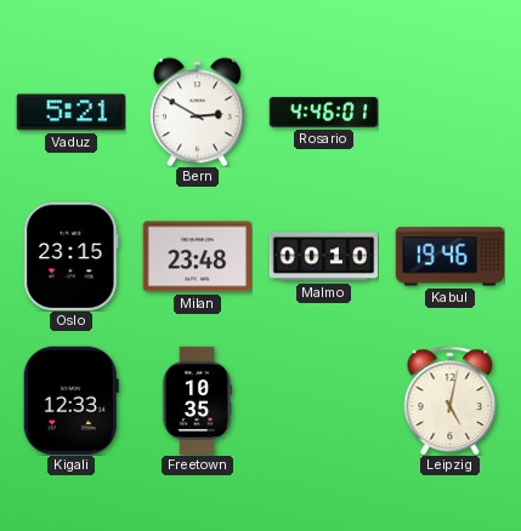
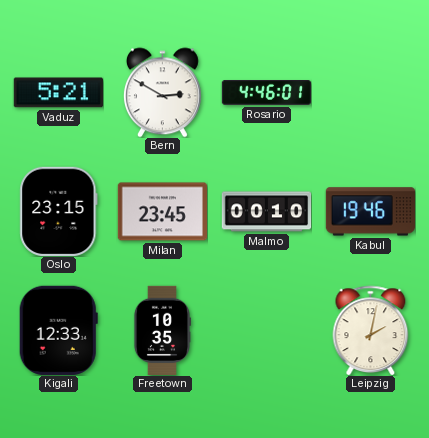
Milan: 23:48 -> 23:45 (162, 212)
Leipzig: 5:02 -> 2:02 (371, 330)
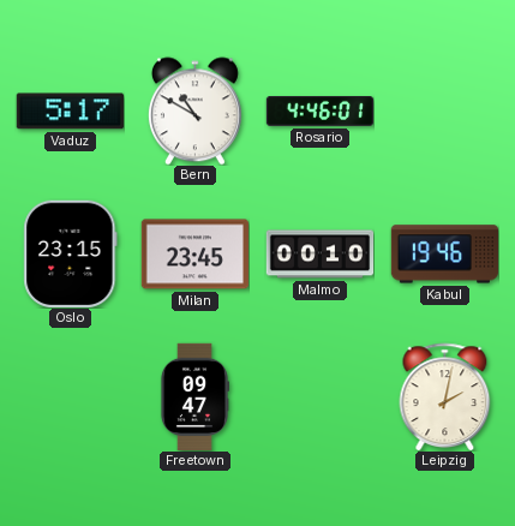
Vaduz: 5:21 -> 5:17 (70, 112)
Bern: 2:50 -> 10:50 (194, 110)
Kigali: 12:33 -> none (58, 330)
Freetown: 10:35 -> 09:47 (193, 396)
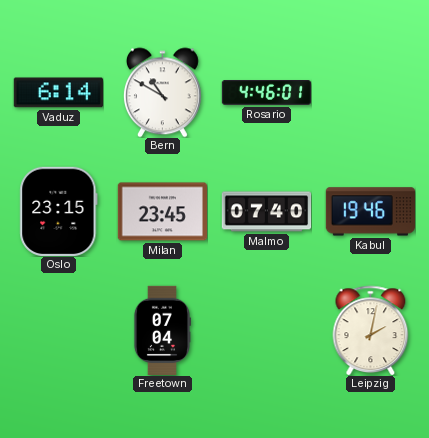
Vaduz: 5:17 -> 6:14 (58, 93)
Malmo: 00:10 -> 07:40 (266, 212)
Freetown: 09:47 -> 07:04 (161, 330)
